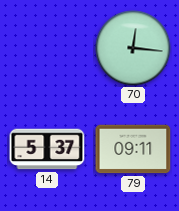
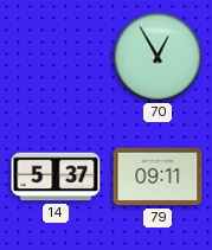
70: 12:16 -> 12:55 (158, 57)
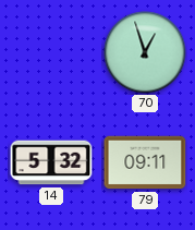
70: 12:55 -> 12:57 (145, 52)
14: 5:37 -> 5:32 (51, 162)
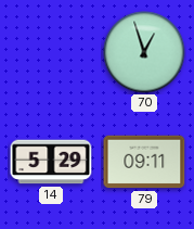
14: 5:32 -> 5:29 (51, 162)
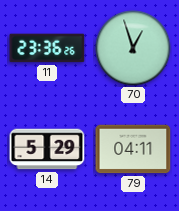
11: none -> 23:36 (47, 48)
79: 09:11 -> 04:11 (133, 149)
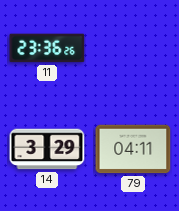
70: 12:57 -> none (133, 48)
14: 5:29 -> 3:29 (47, 149)
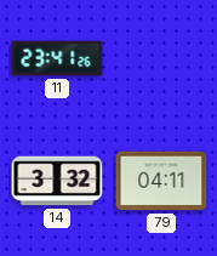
11: 23:36 -> 23:41 (57, 58)
14: 3:29 -> 3:32 (57, 181)
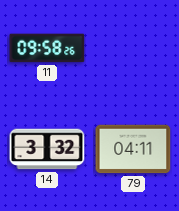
11: 23:41 -> 09:58 (47, 48)
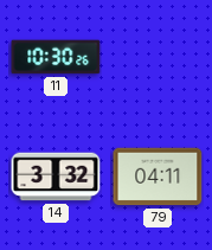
11: 09:58 -> 10:30 (56, 57)
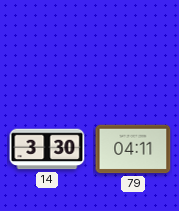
11: 10:30 -> none (56, 57)
14: 3:32 -> 3:30 (47, 149)
